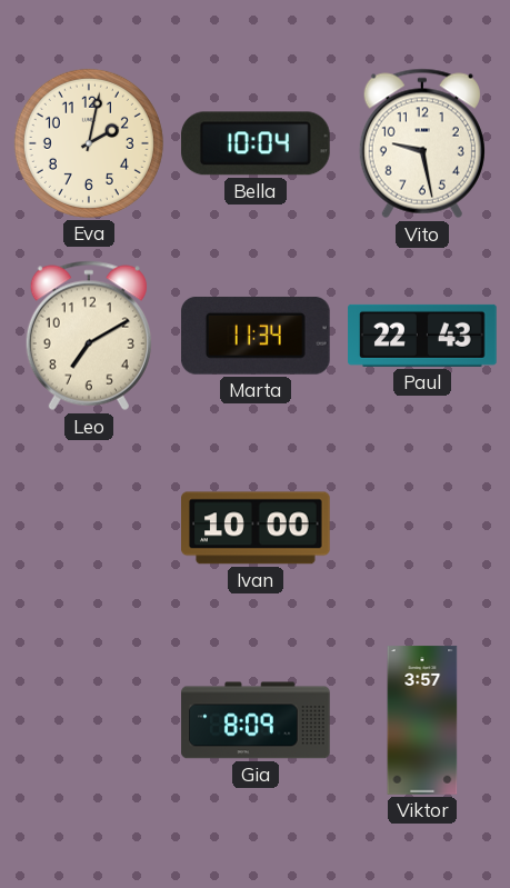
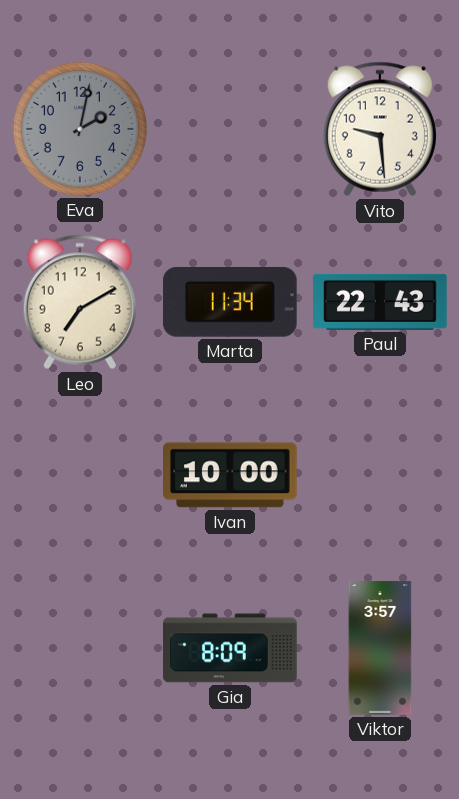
Eva dial: cream -> grey (80, 129)
Bella: 10:04 -> none (256, 143)
Vito: 9:28 -> 9:29 (380, 129)
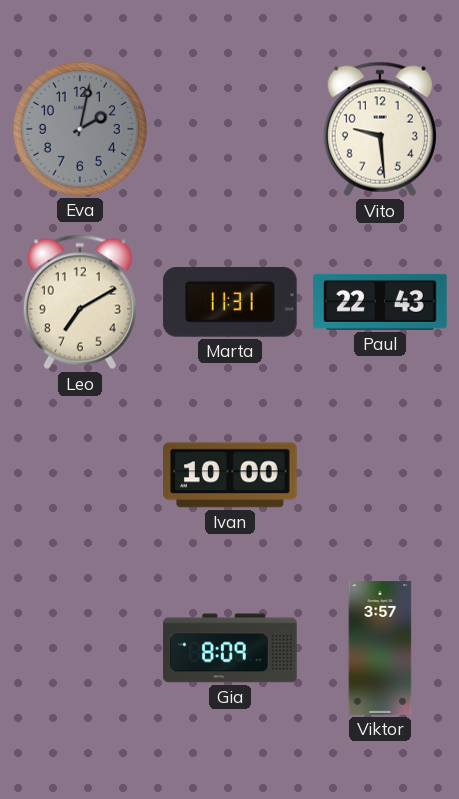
Marta: 11:34 -> 11:31 (230, 302)
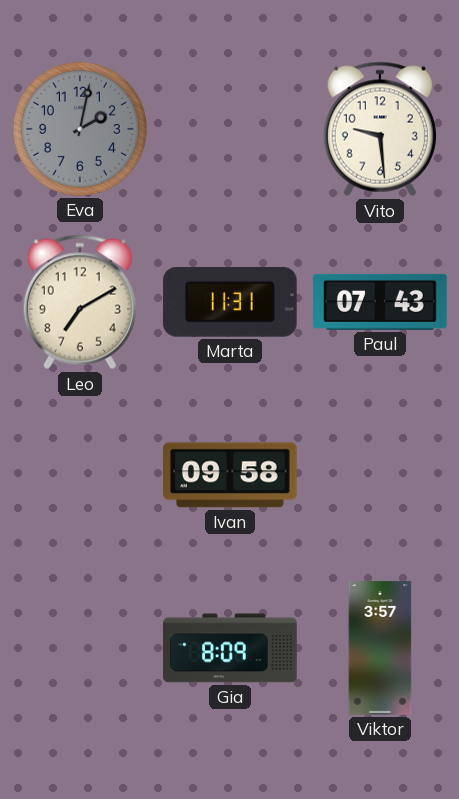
Paul: 22:43 -> 07:43 (380, 302)
Ivan: 10:00 -> 09:58 (231, 475)
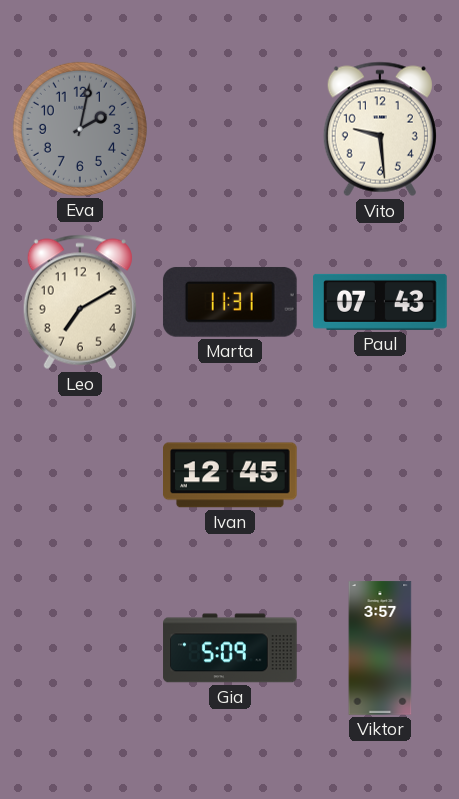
Ivan: 09:58 -> 12:45 (231, 475)
Gia: 8:09 -> 5:09 (230, 648)
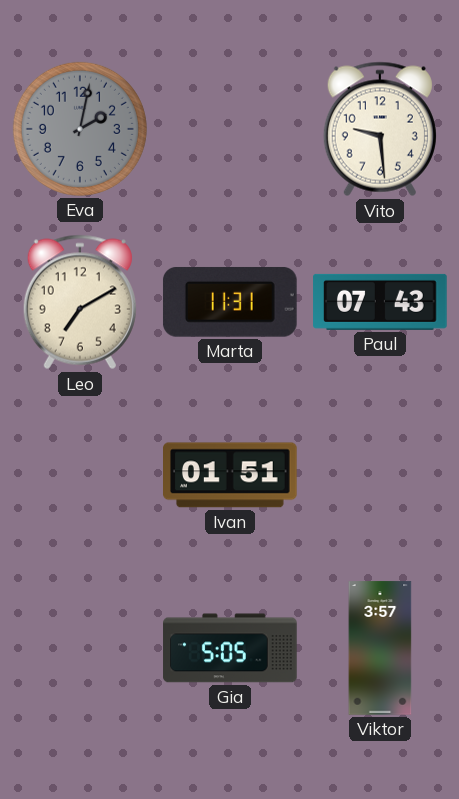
Ivan: 12:45 -> 01:51 (231, 475)
Gia: 5:09 -> 5:05 (230, 648)
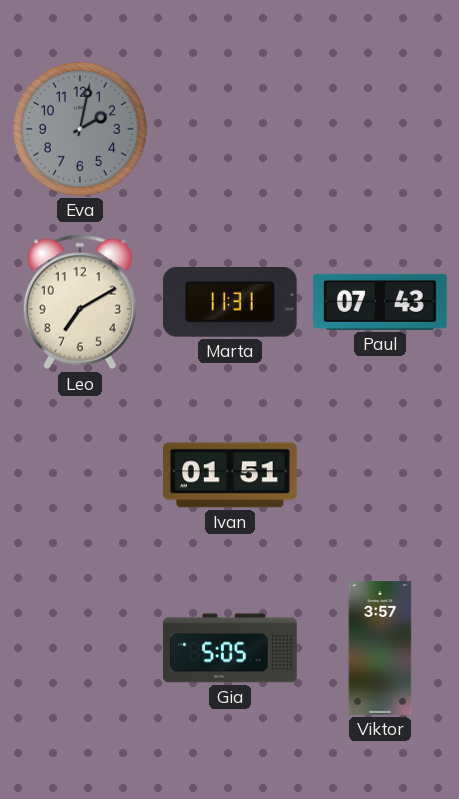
Vito: 9:29 -> none (380, 129)
